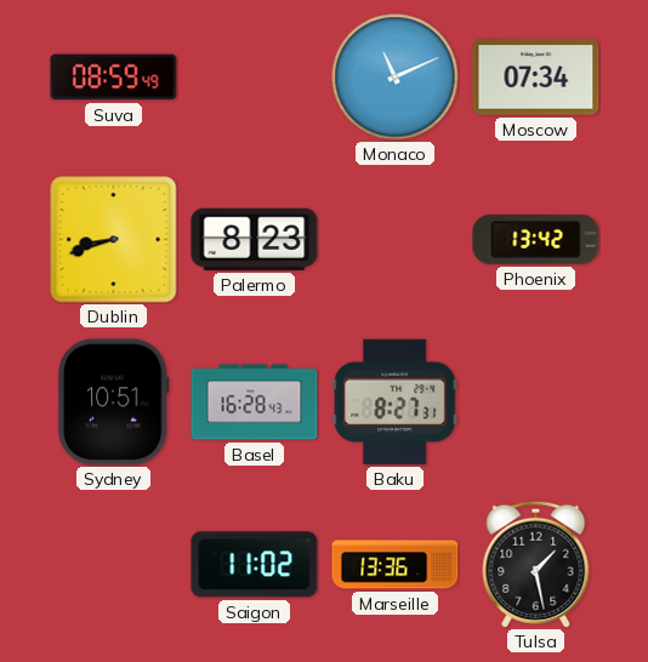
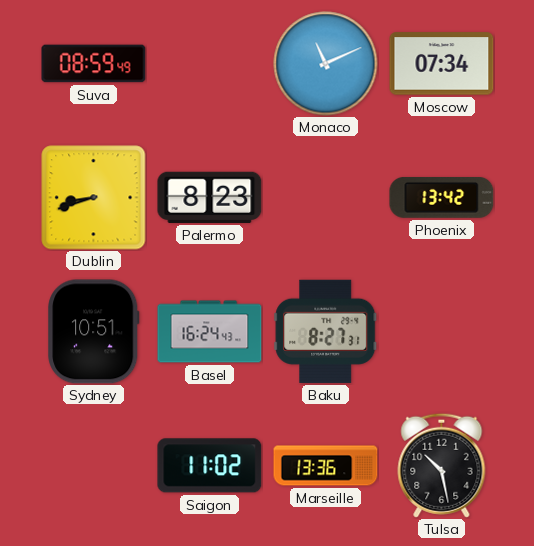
Basel: 16:28 -> 16:24 (210, 332)
Tulsa: 1:28 -> 10:28 (442, 465)
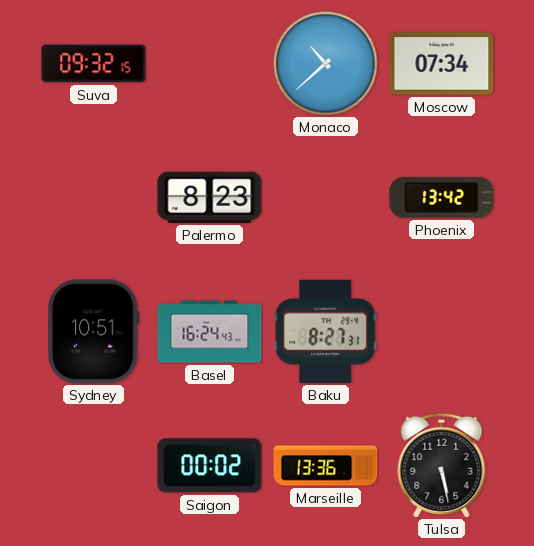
Suva: 08:59 -> 09:32 (94, 64)
Monaco: 11:11 -> 10:38 (326, 64)
Dublin: 8:42 -> none (94, 198)
Saigon: 11:02 -> 00:02 (210, 466)
Tulsa: 10:28 -> 5:28 (442, 465)
